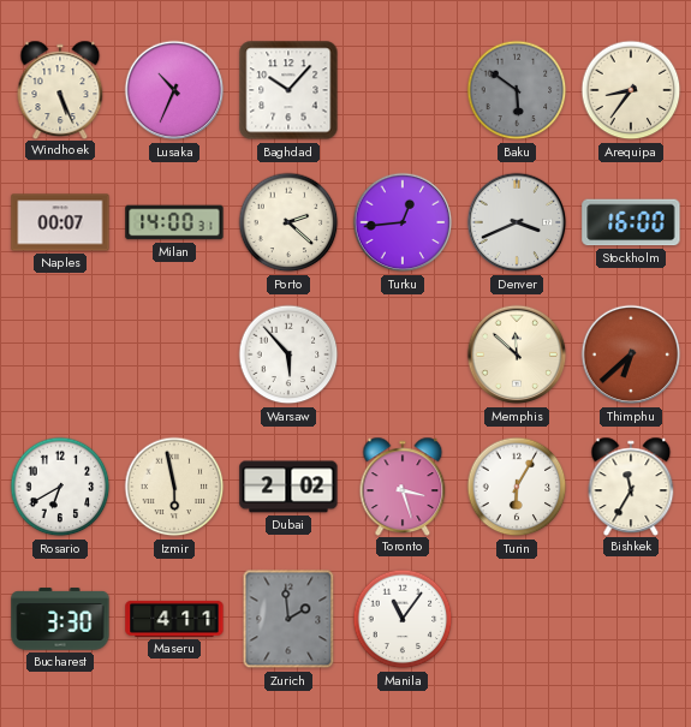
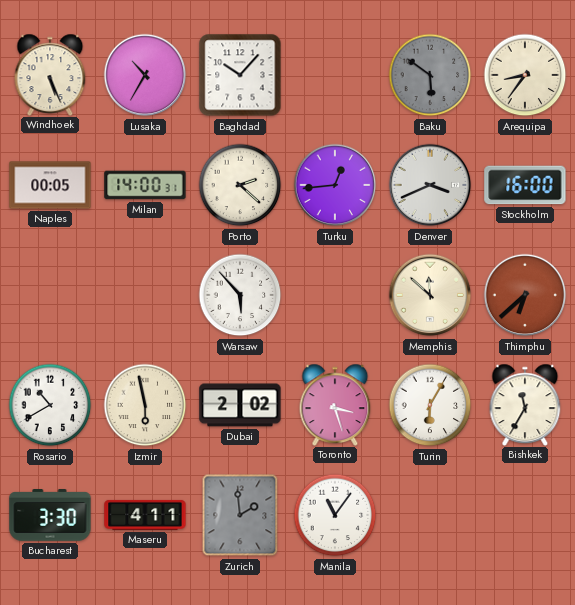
Lusaka: 10:34 -> 10:35 (145, 75)
Naples: 00:07 -> 00:05 (50, 185)
Rosario: 6:40 -> 10:40 (50, 405)
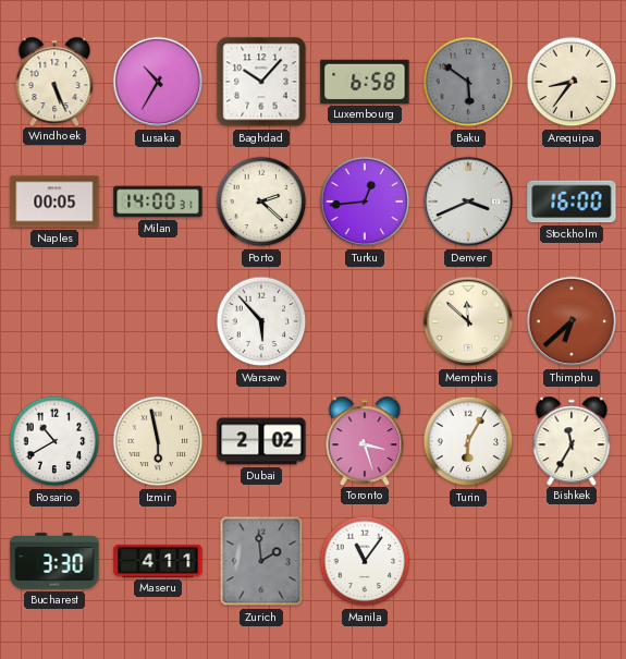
Luxembourg: none -> 6:58 (365, 82)
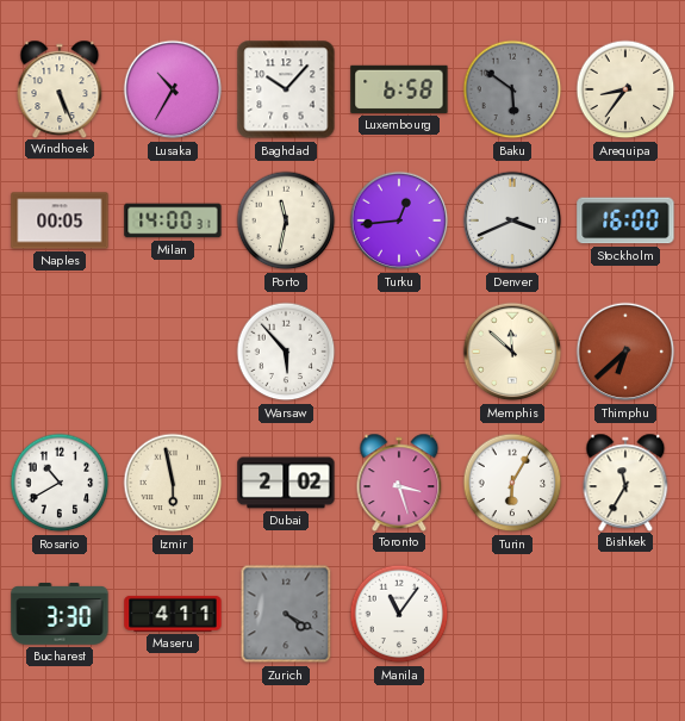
Porto: 2:22 -> 11:32 (286, 220)
Zurich: 1:59 -> 4:20 (286, 614)
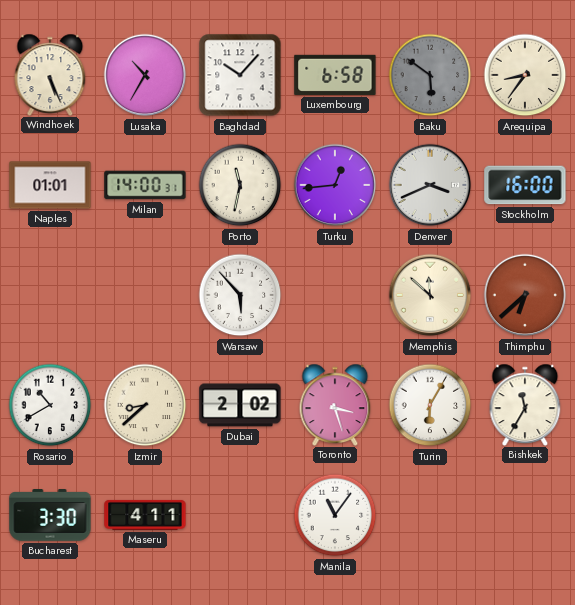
Naples: 00:05 -> 01:01 (50, 185)
Izmir: 5:58 -> 8:38 (145, 405)
Zurich: 4:20 -> none (286, 614)
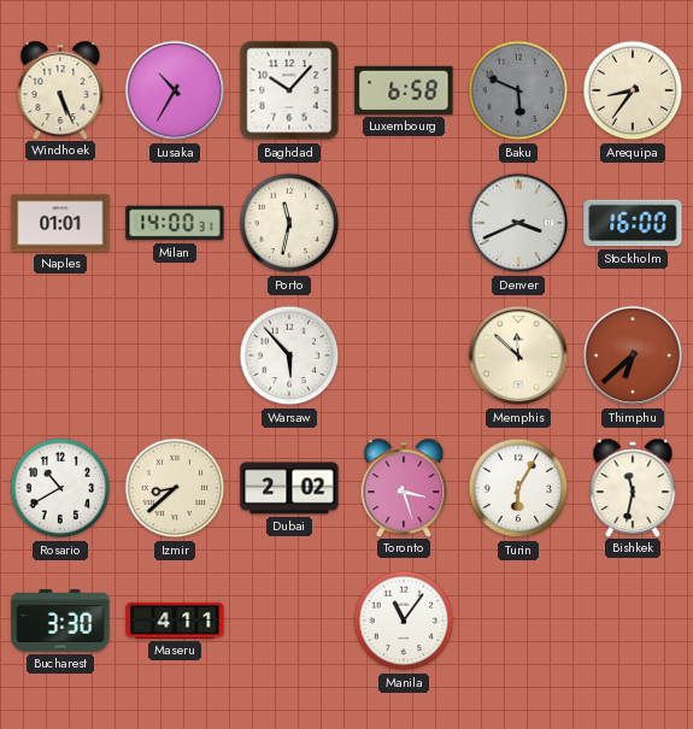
Baku: 5:51 -> 5:49 (518, 90)
Turku: 12:44 -> none (335, 185)
Bishkek: 11:35 -> 11:32 (633, 487)
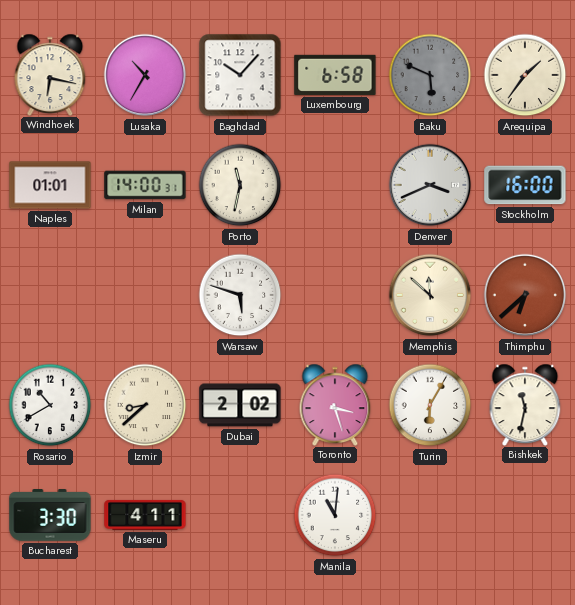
Windhoek: 5:26 -> 6:17 (50, 74)
Arequipa: 8:36 -> 1:36 (525, 75)
Warsaw: 5:53 -> 5:48 (240, 295)
Manila: 11:06 -> 11:01 (335, 515)
